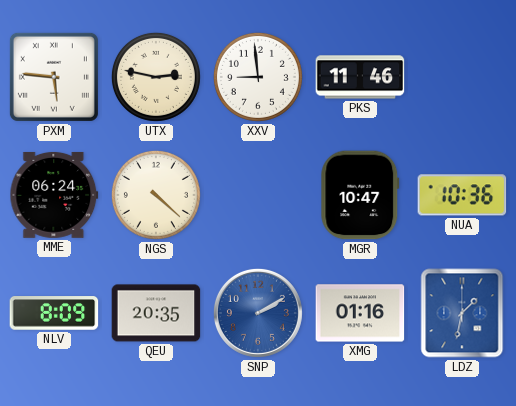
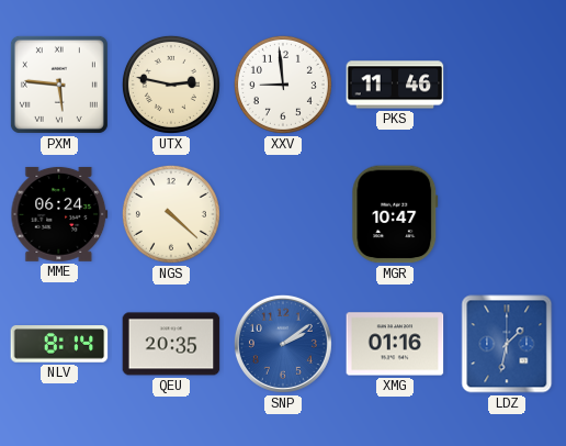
NUA: 10:36 -> none (462, 195)
NLV: 8:09 -> 8:14 (59, 344)
SNP: 2:10 -> 2:09 (283, 344)
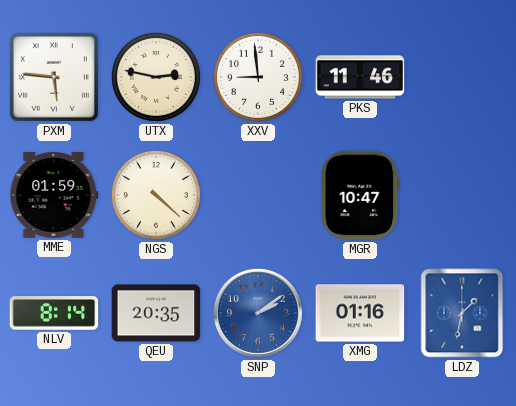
MME: 06:24 -> 01:59 (54, 195)
